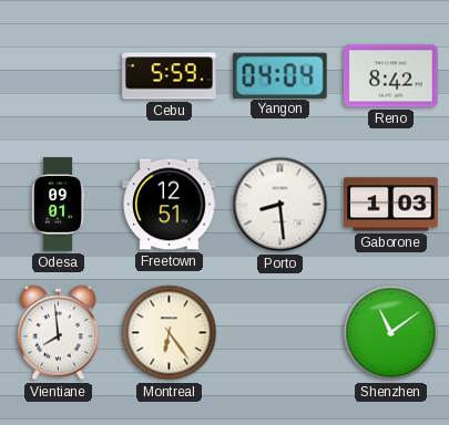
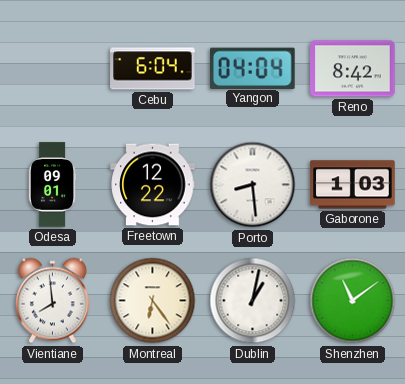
Cebu: 5:59 -> 6:04 (153, 69)
Freetown: 12:51 -> 12:22 (153, 185)
Dublin: none -> 1:02 (253, 301)
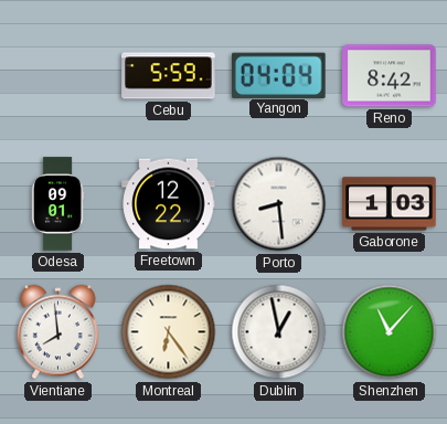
Cebu: 6:04 -> 5:59 (169, 76)
Dublin: 1:02 -> 12:58 (279, 332)
Shenzhen: 11:09 -> 11:07 (390, 332)
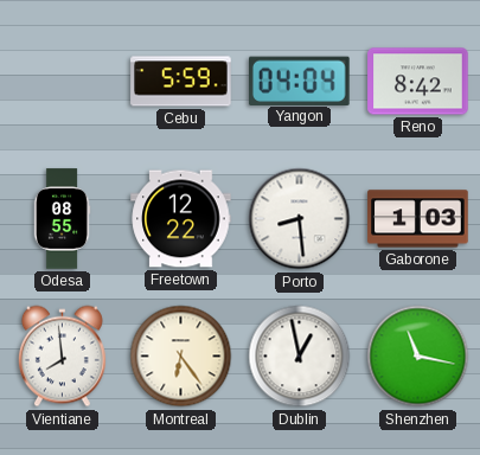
Odesa: 09:01 -> 08:55 (62, 219)
Shenzhen: 11:07 -> 11:17 (418, 357)
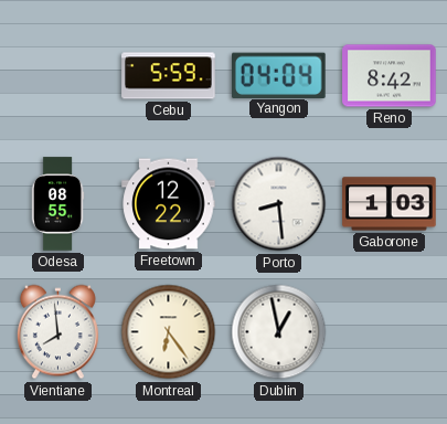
Shenzhen: 11:17 -> none (418, 357)
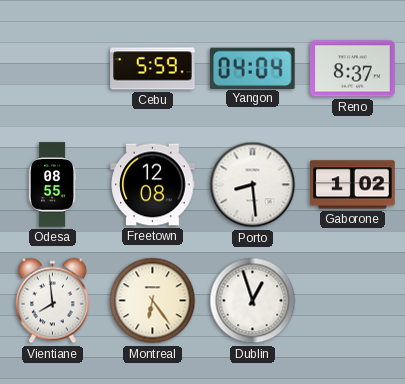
Reno: 8:42 -> 8:37 (353, 69)
Freetown: 12:22 -> 12:08 (153, 185)
Gaborone: 1:03 -> 1:02 (353, 185)
Dublin: 12:58 -> 12:57 (253, 301)
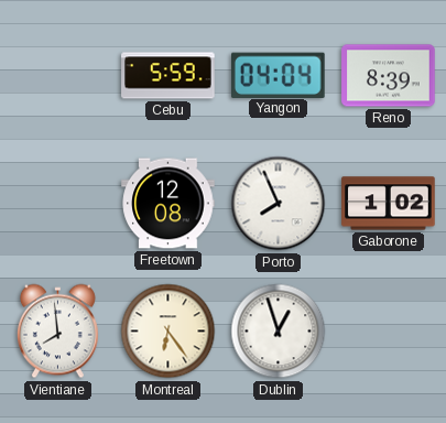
Reno: 8:37 -> 8:39 (389, 76)
Odesa: 08:55 -> none (52, 185)
Porto: 8:29 -> 7:56 (279, 204)
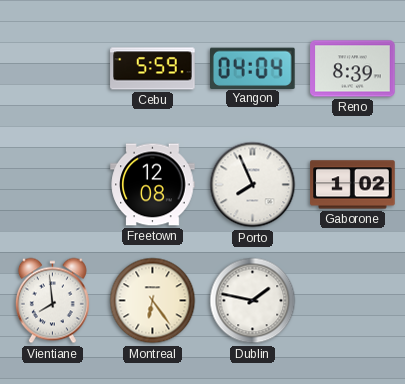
Dublin: 12:57 -> 1:47 (253, 301)
